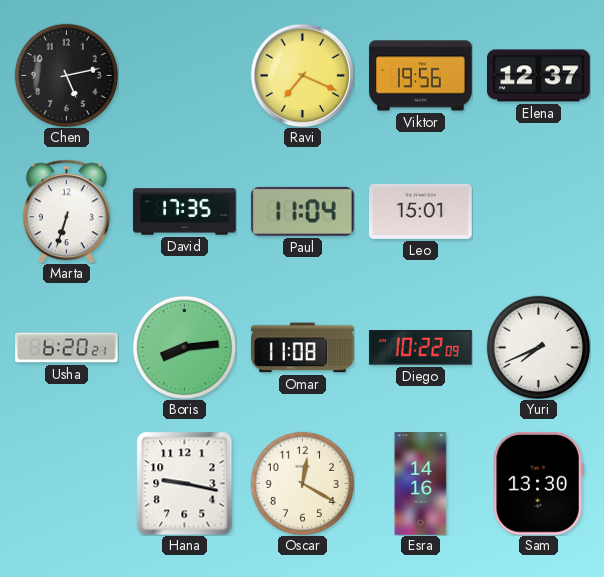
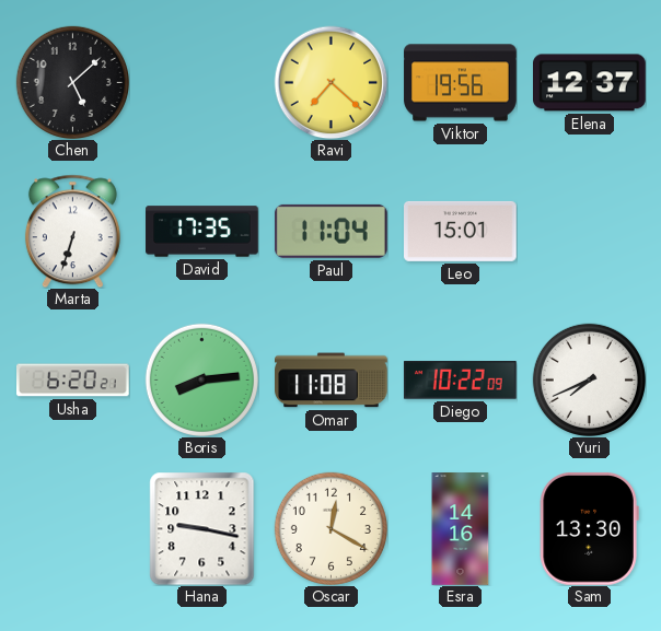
Chen: 5:13 -> 5:08 (72, 82)
Ravi: 7:19 -> 7:22 (330, 82)
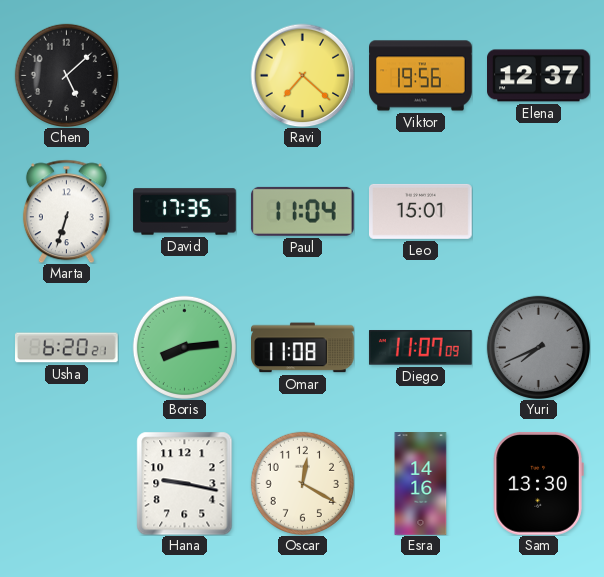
Diego: 10:22 -> 11:07 (420, 348)
Yuri dial: white -> grey (538, 347)
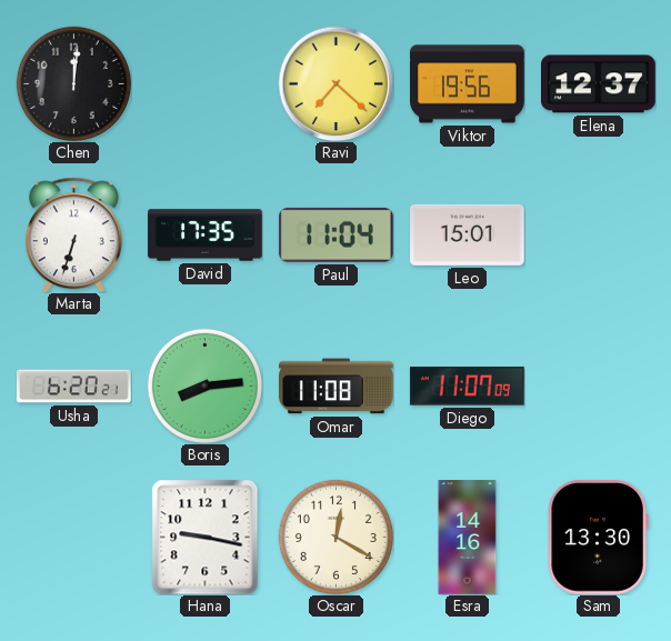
Chen: 5:08 -> 12:01 (73, 83)
Yuri: 7:41 -> none (538, 347)
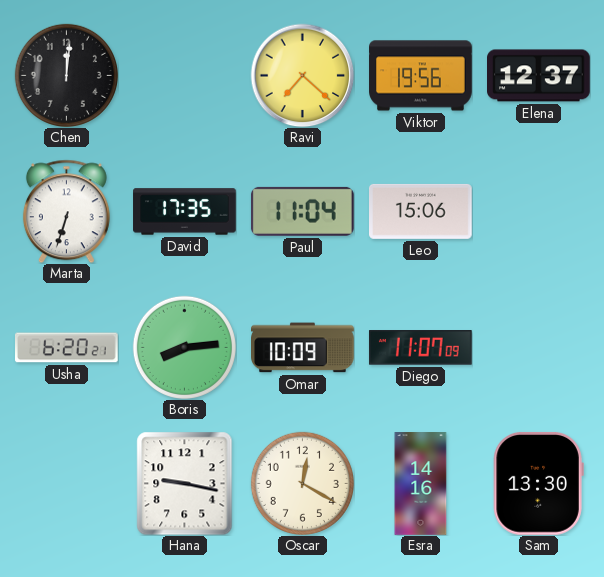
Leo: 15:01 -> 15:06 (421, 211)
Omar: 11:08 -> 10:09 (303, 348)
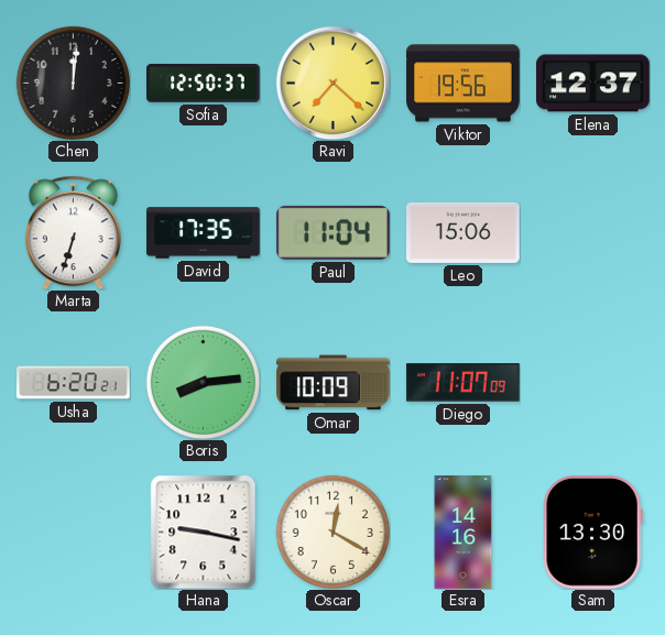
Sofia: none -> 12:50 (204, 84)
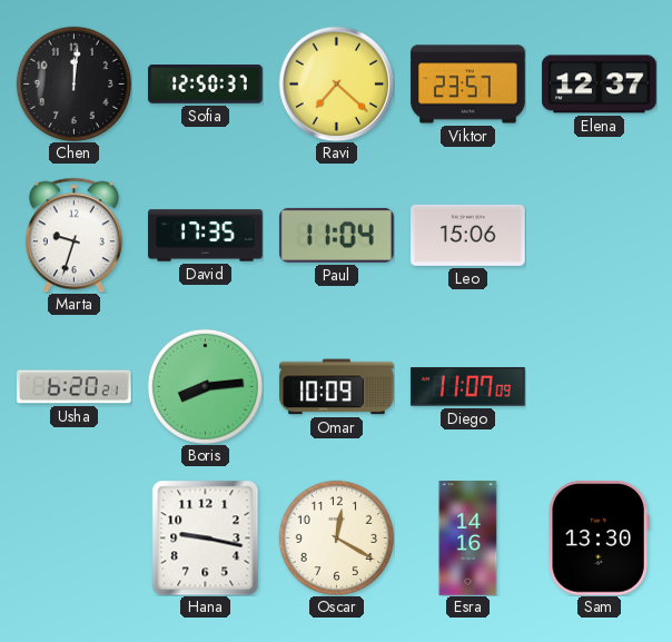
Viktor: 19:56 -> 23:57 (468, 85)
Marta: 6:33 -> 9:33 (73, 235)
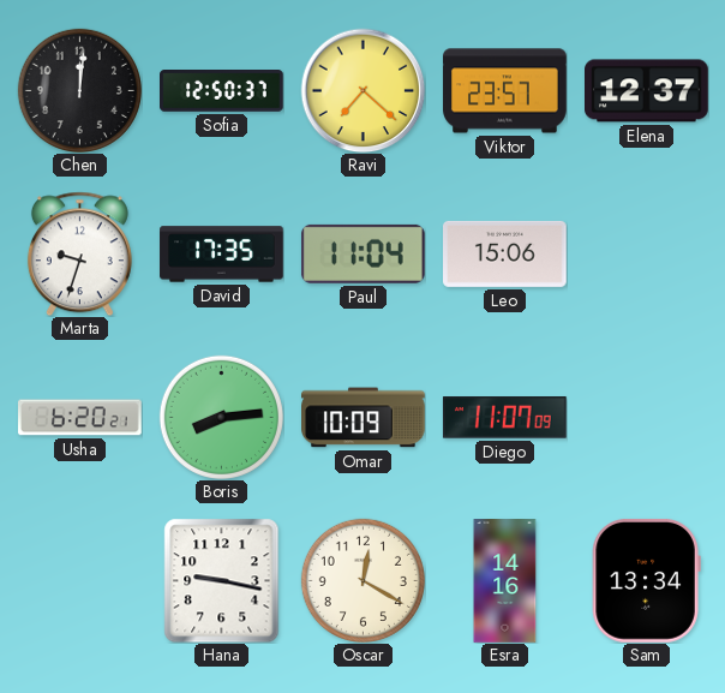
Sam: 13:30 -> 13:34 (646, 580)
